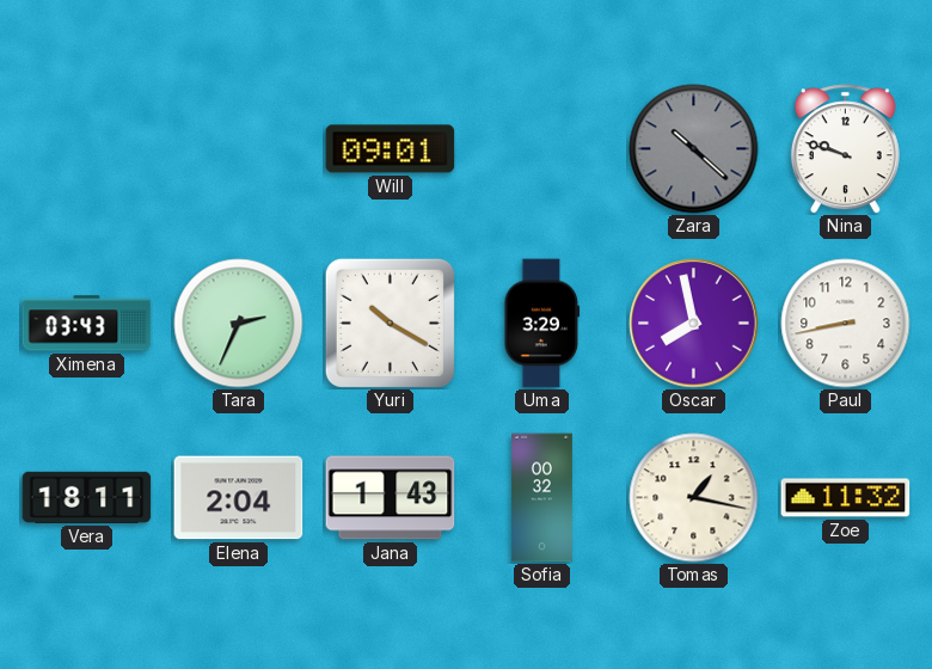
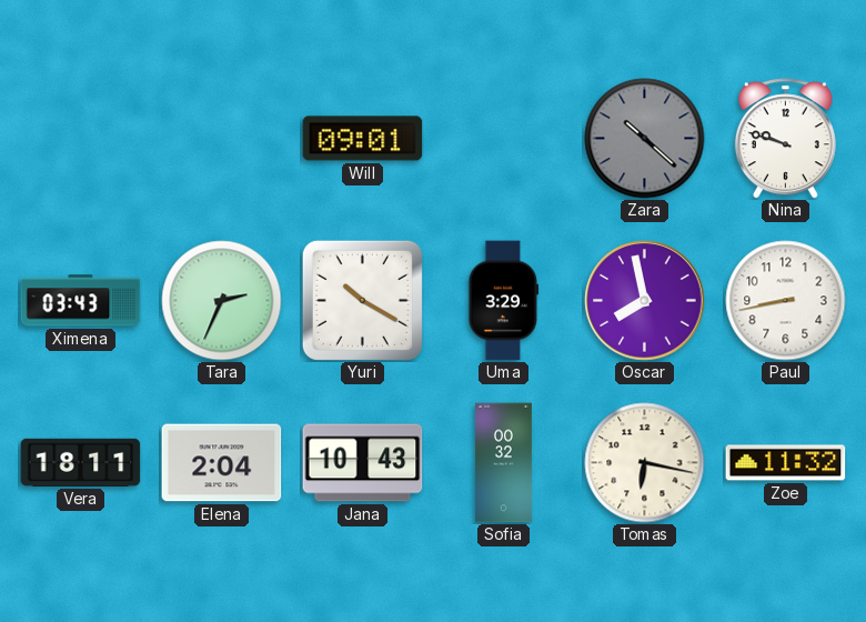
Jana: 1:43 -> 10:43 (363, 463)
Tomas: 1:17 -> 6:17 (645, 463)
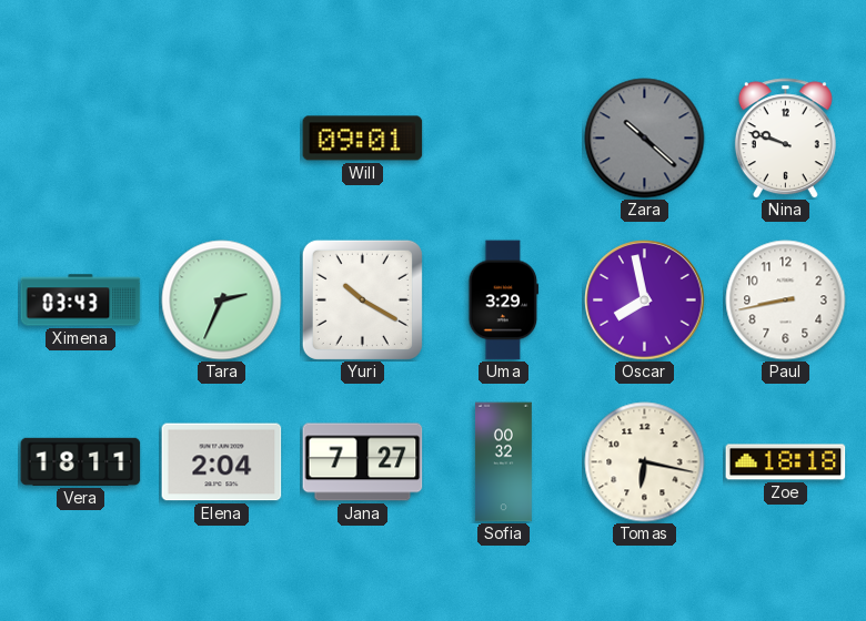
Jana: 10:43 -> 7:27 (363, 462)
Zoe: 11:32 -> 18:18 (786, 462)
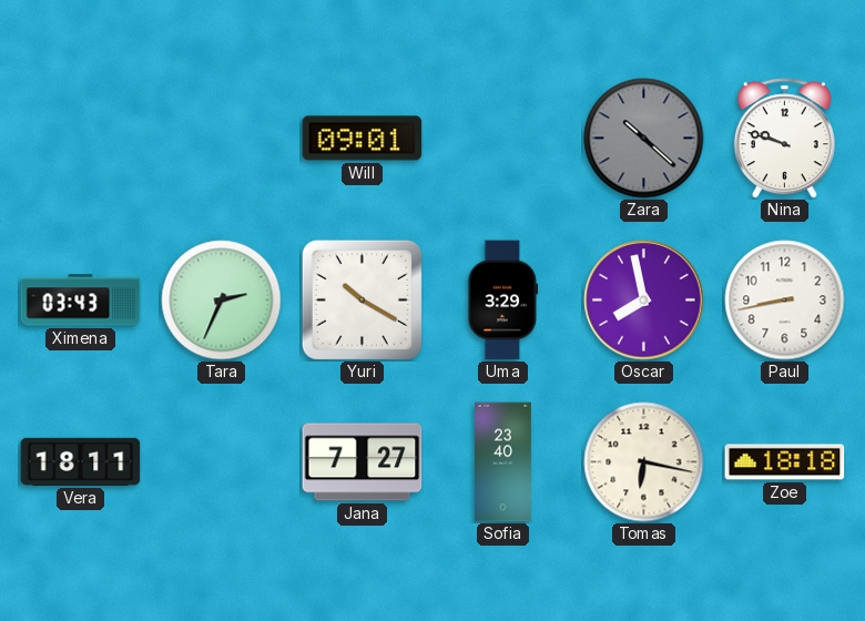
Elena: 2:04 -> none (222, 462)
Sofia: 00:32 -> 23:40 (502, 462)
